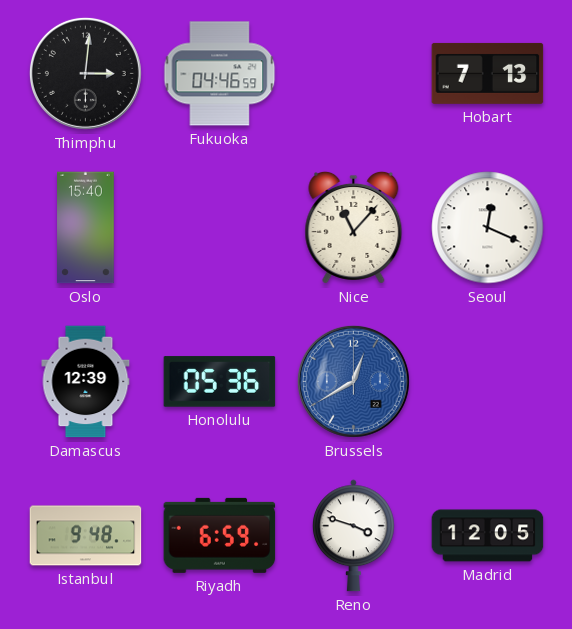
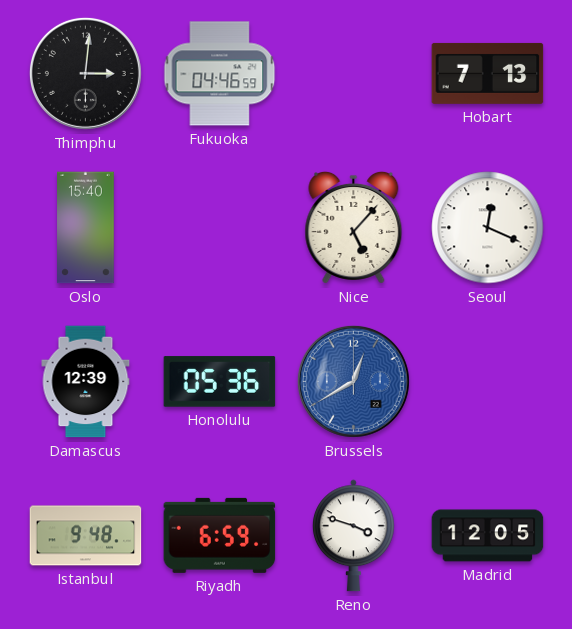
Nice: 11:07 -> 5:07 (354, 227)
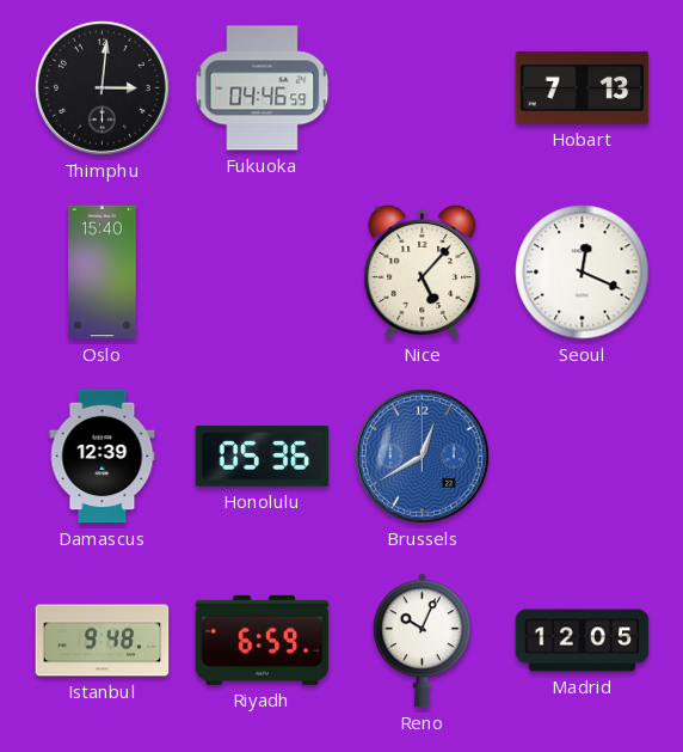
Reno: 3:48 -> 10:04 (422, 641)
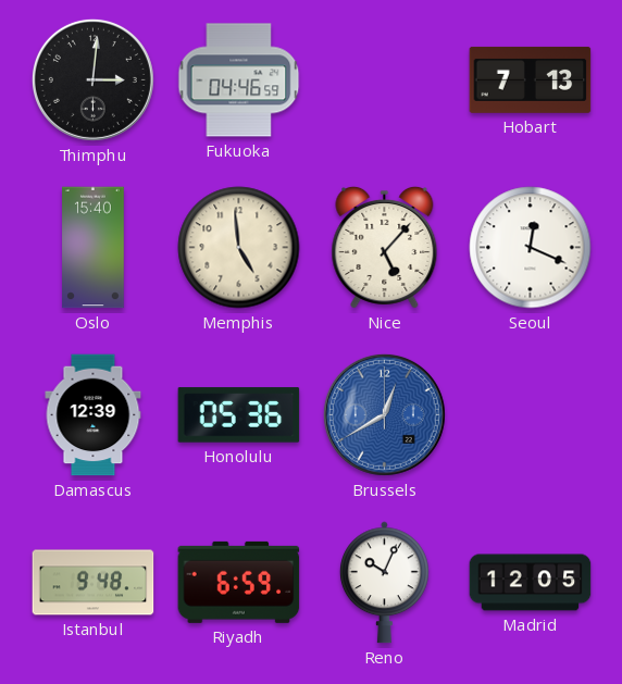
Memphis: none -> 4:59 (239, 248)
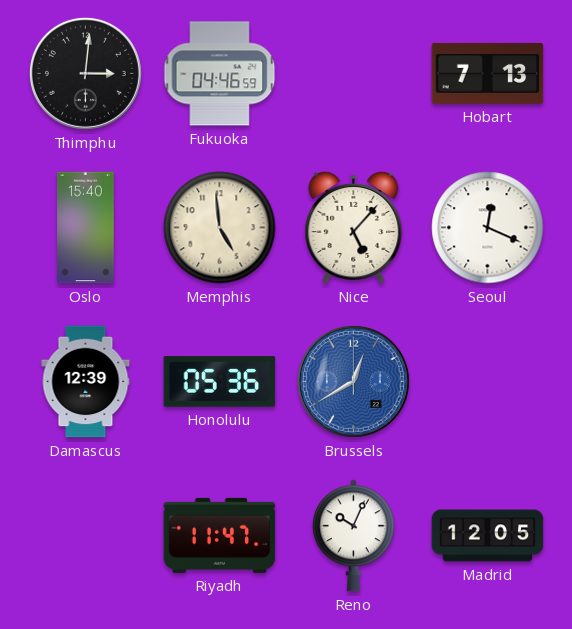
Istanbul: 9:48 -> none (94, 583)
Riyadh: 6:59 -> 11:47 (220, 535)
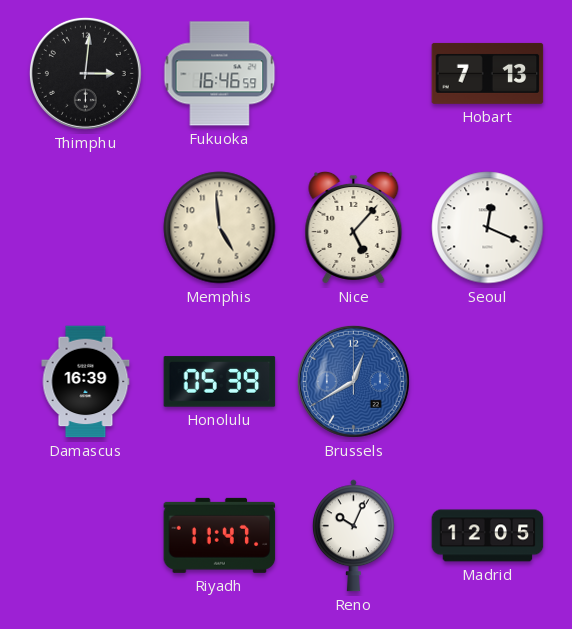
Fukuoka: 04:46 -> 16:46 (220, 74)
Oslo: 15:40 -> none (86, 228)
Damascus: 12:39 -> 16:39 (86, 382)
Honolulu: 05:36 -> 05:39 (220, 382)
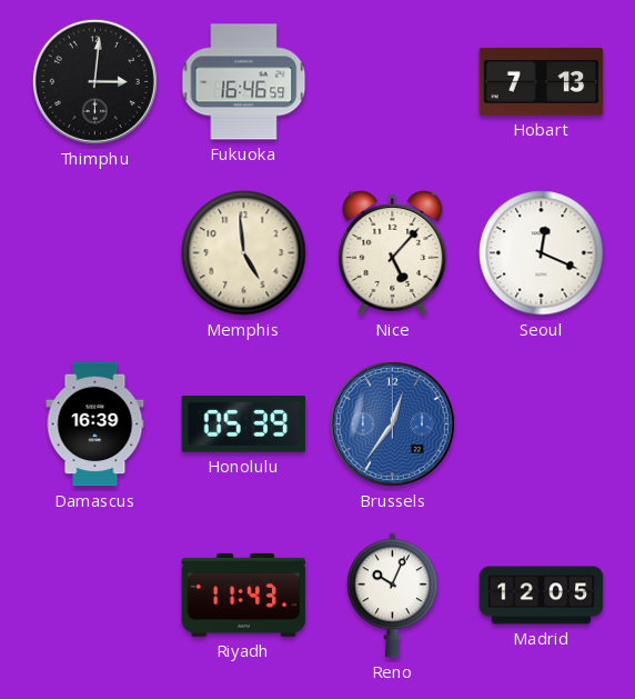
Brussels: 12:40 -> 12:36 (392, 423)
Riyadh: 11:47 -> 11:43 (244, 595)
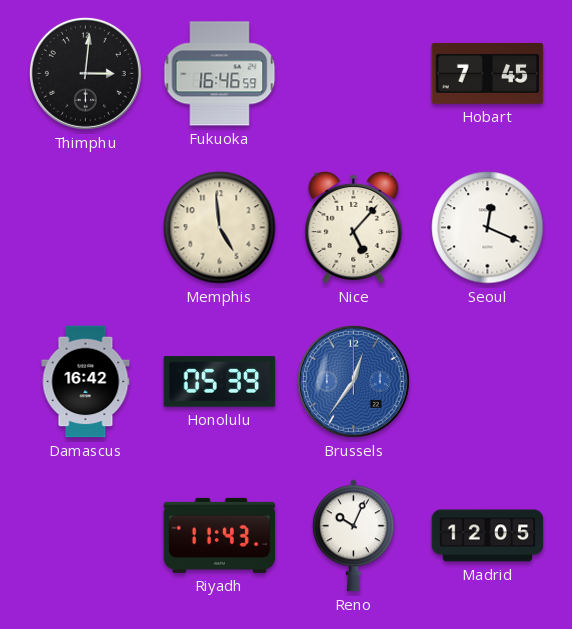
Hobart: 7:13 -> 7:45 (488, 73)
Damascus: 16:39 -> 16:42 (86, 382)
